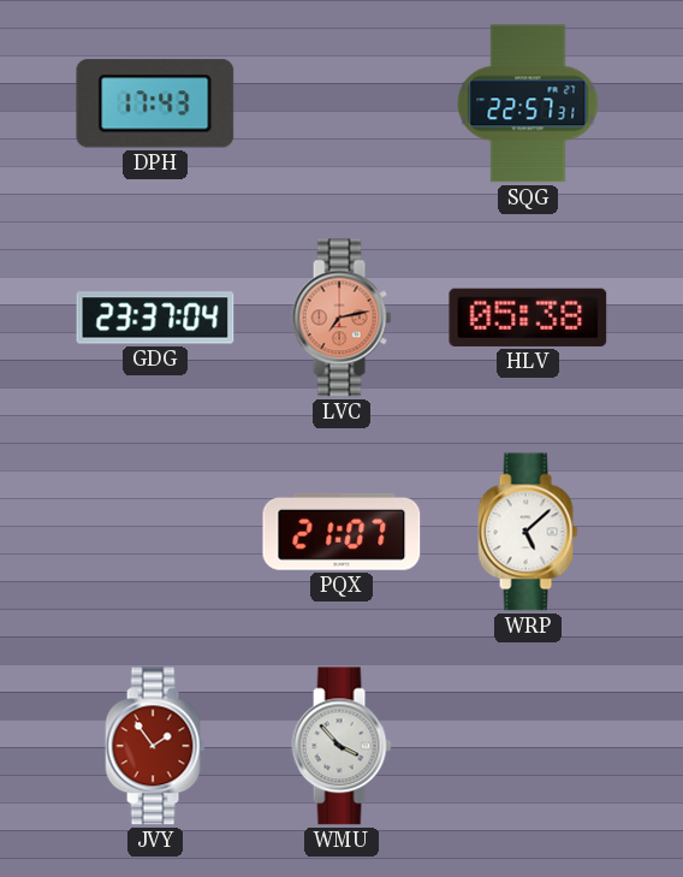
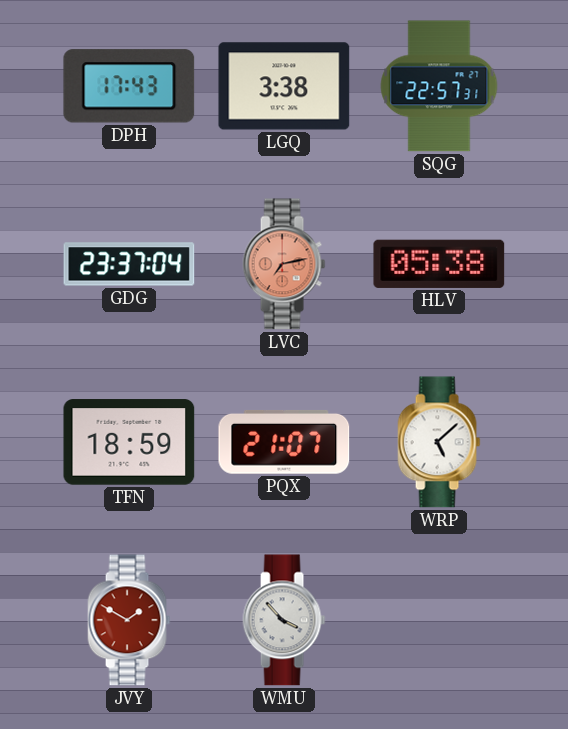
LGQ: none -> 3:38 (284, 86)
TFN: none -> 18:59 (129, 442)
JVY: 1:54 -> 1:50 (129, 620)
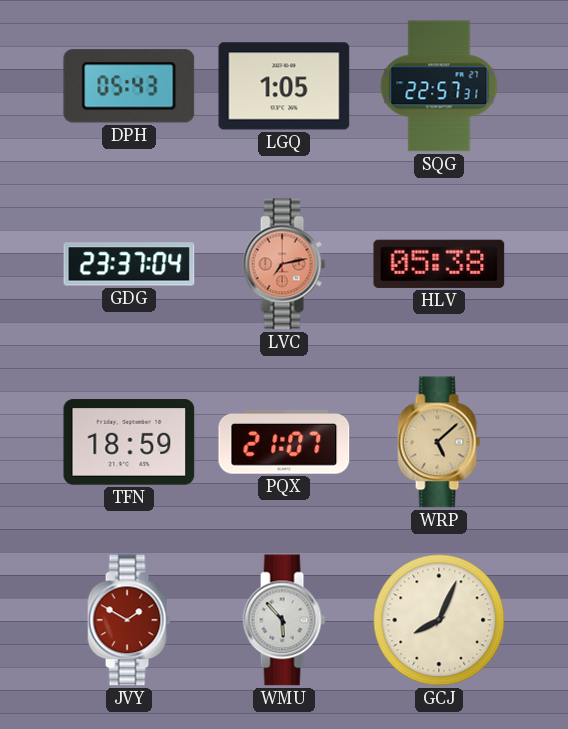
DPH: 17:43 -> 05:43 (129, 86)
LGQ: 3:38 -> 1:05 (284, 86)
WRP dial: white -> champagne (439, 442)
WMU: 3:53 -> 5:53 (284, 620)
GCJ: none -> 8:04 (439, 620)
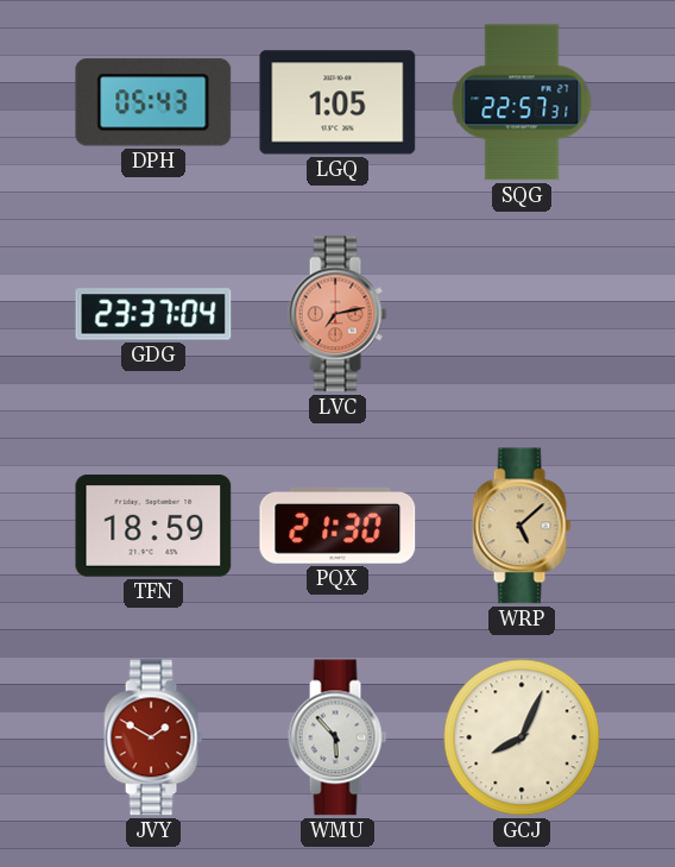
HLV: 05:38 -> none (439, 264)
PQX: 21:07 -> 21:30 (337, 526)
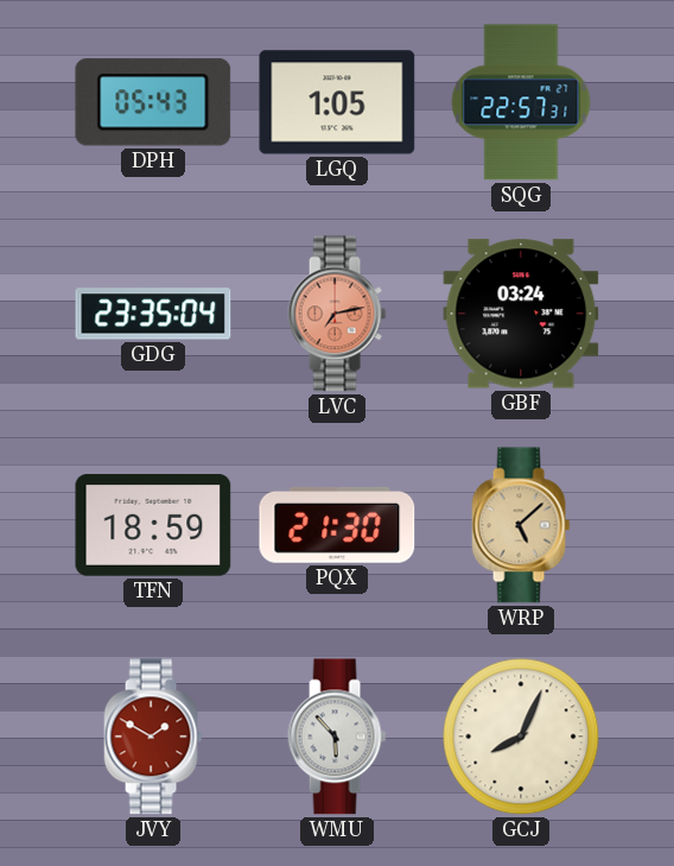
GDG: 23:37 -> 23:35 (153, 314)
GBF: none -> 03:24 (521, 314)
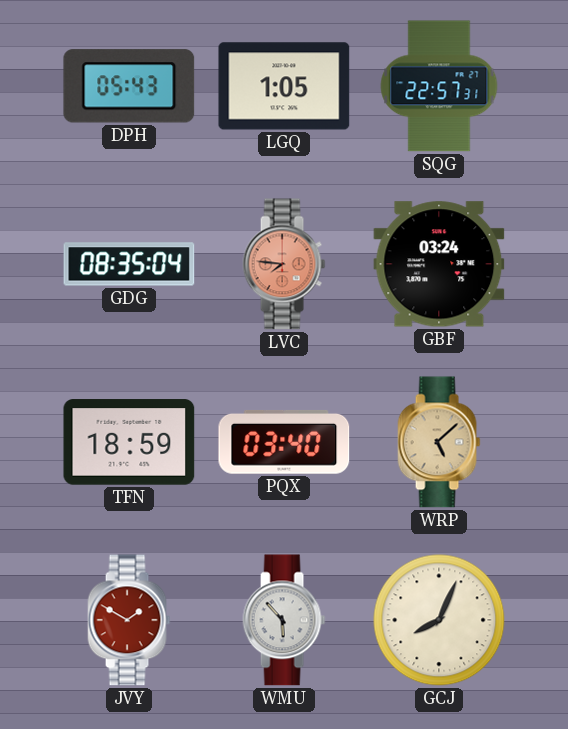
GDG: 23:35 -> 08:35 (129, 264)
LVC: 7:13 -> 7:46 (284, 264)
PQX: 21:30 -> 03:40 (284, 442)
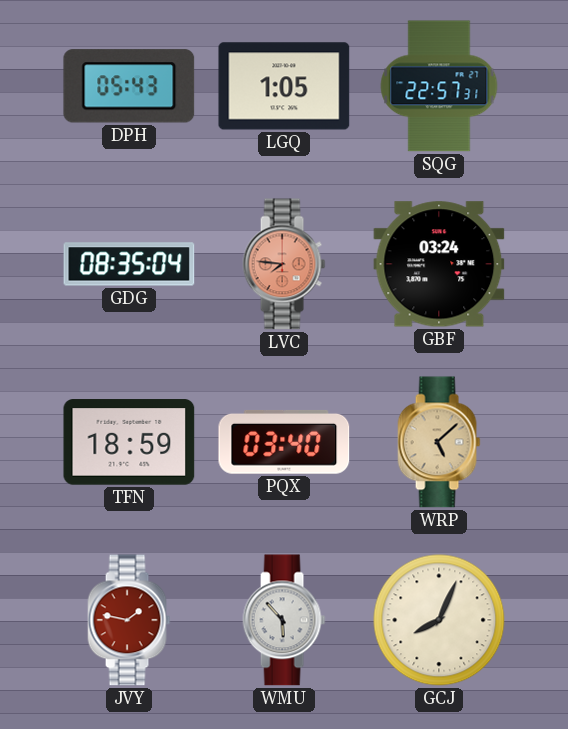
JVY: 1:50 -> 1:47 (129, 620)
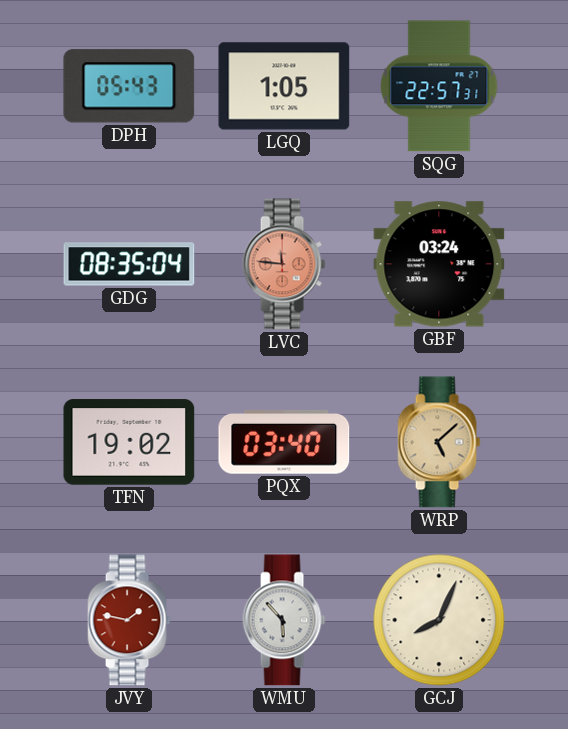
LVC: 7:46 -> 11:46 (284, 264)
TFN: 18:59 -> 19:02 (129, 442)
